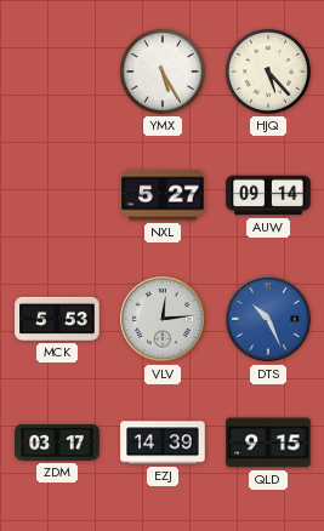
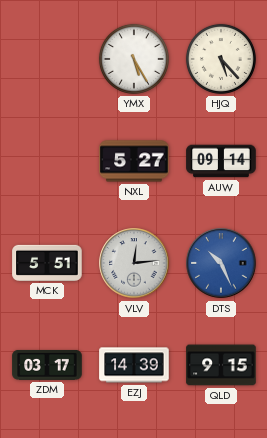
MCK: 5:53 -> 5:51 (47, 263)
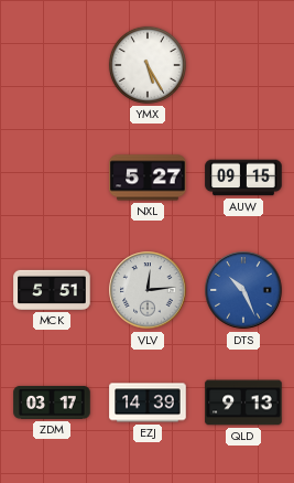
HJQ: 5:23 -> none (221, 59)
AUW: 09:14 -> 09:15 (243, 178)
QLD: 9:15 -> 9:13 (243, 402)
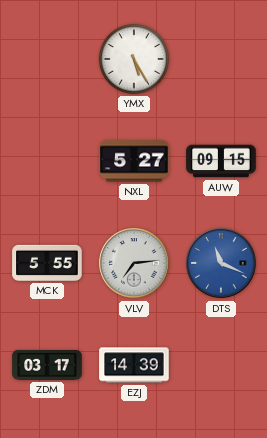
MCK: 5:51 -> 5:55 (47, 263)
VLV: 12:14 -> 7:14 (134, 263)
DTS: 10:26 -> 11:19 (221, 263)
QLD: 9:13 -> none (243, 402)
